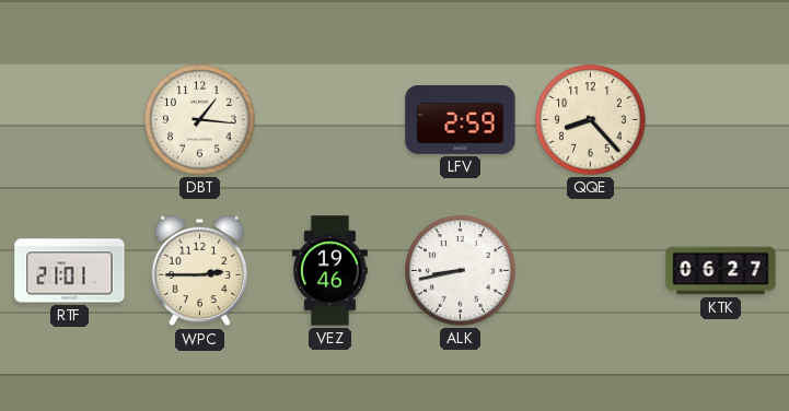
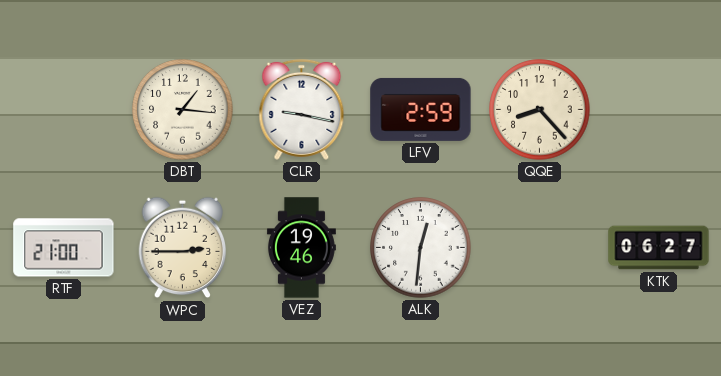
CLR: none -> 9:17 (302, 109)
RTF: 21:01 -> 21:00 (64, 248)
ALK: 8:43 -> 12:31 (421, 248)
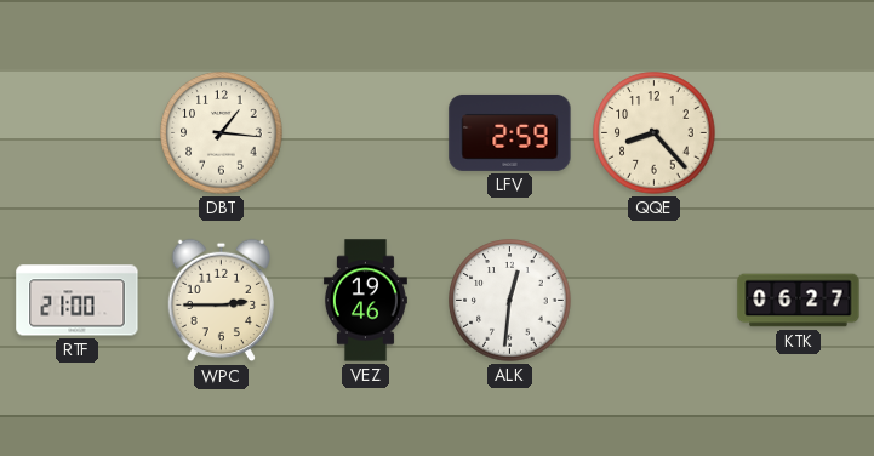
CLR: 9:17 -> none (302, 109)
